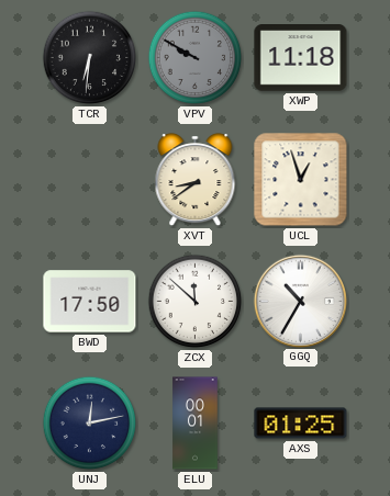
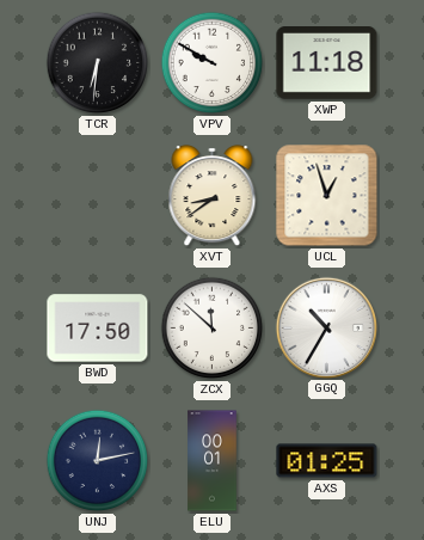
VPV dial: grey -> white (213, 63)
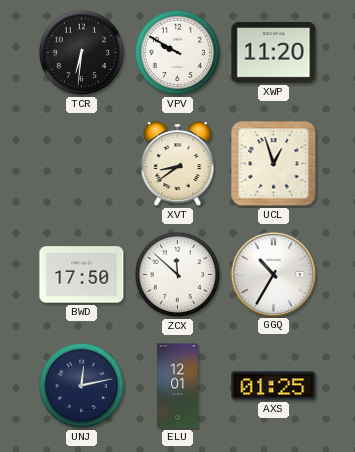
XWP: 11:18 -> 11:20 (274, 53)
ELU: 00:01 -> 12:01 (178, 386)
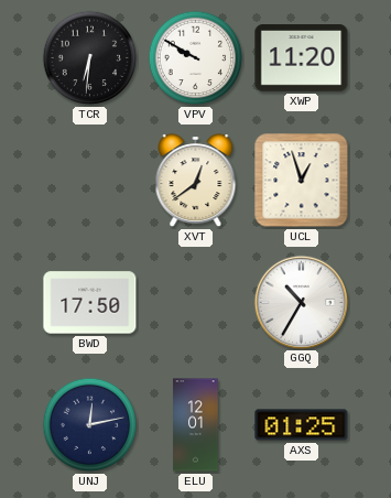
XVT: 8:39 -> 12:39 (196, 181)
ZCX: 11:52 -> none (178, 275)
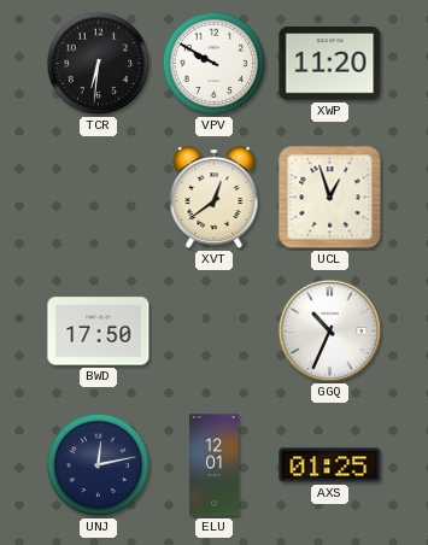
GGQ: 10:35 -> 10:34 (329, 330)
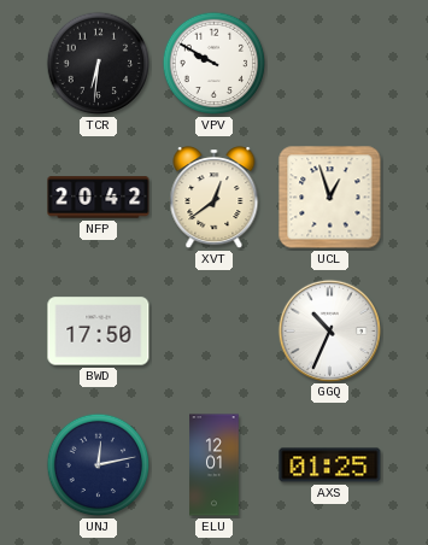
XWP: 11:20 -> none (330, 64)
NFP: none -> 20:42 (99, 198)
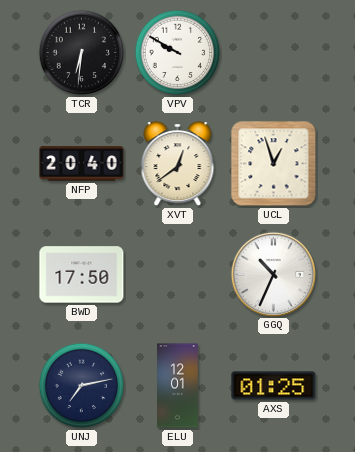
NFP: 20:42 -> 20:40 (82, 164)
UNJ: 12:13 -> 7:13 (82, 386)
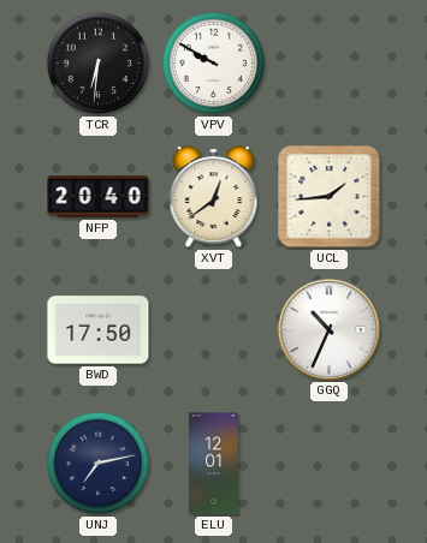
UCL: 12:57 -> 1:44 (330, 197)
AXS: 01:25 -> none (274, 386)
